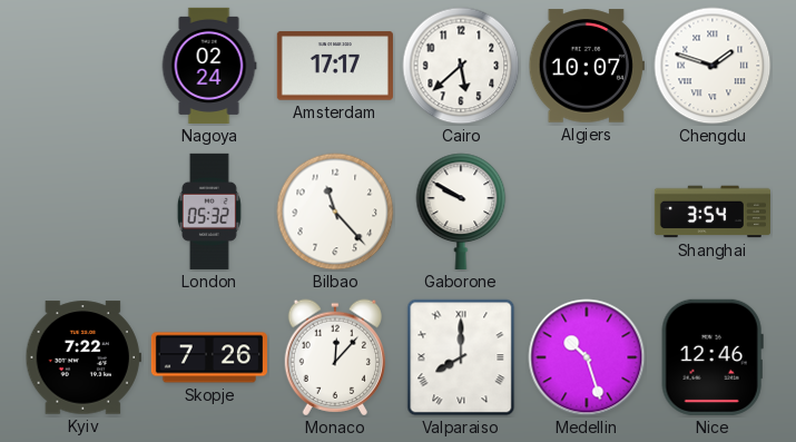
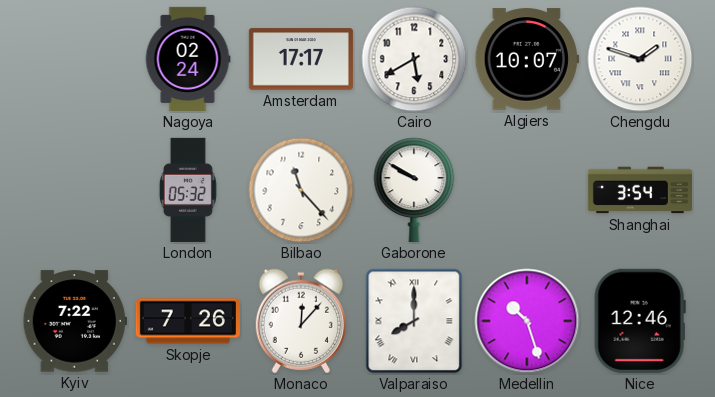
Cairo: 5:38 -> 5:40 (414, 59)
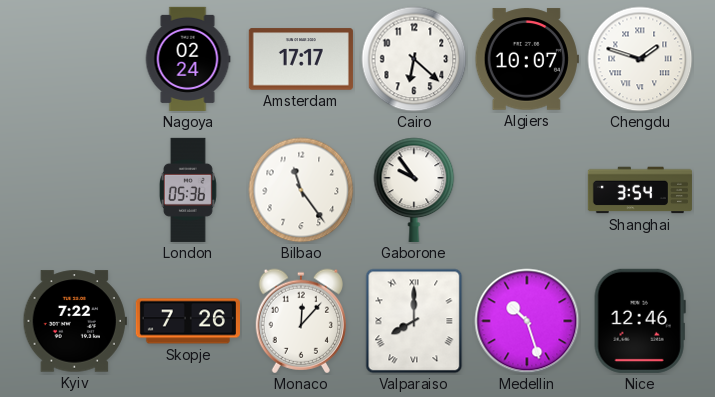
Cairo: 5:40 -> 6:22 (414, 59)
London: 05:32 -> 05:36 (188, 190)
Bilbao: 11:23 -> 11:24 (301, 190)
Gaborone: 9:50 -> 9:54 (414, 190)
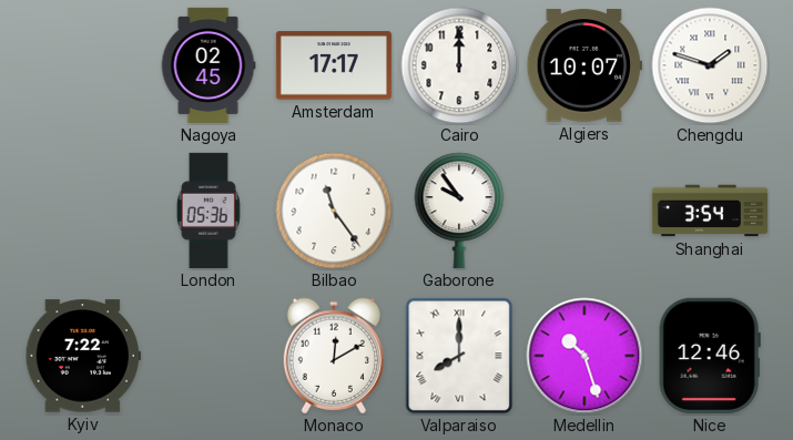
Nagoya: 02:24 -> 02:45 (209, 65)
Cairo: 6:22 -> 12:00 (459, 65)
Skopje: 7:26 -> none (188, 321)
Monaco: 12:07 -> 12:10 (334, 356)
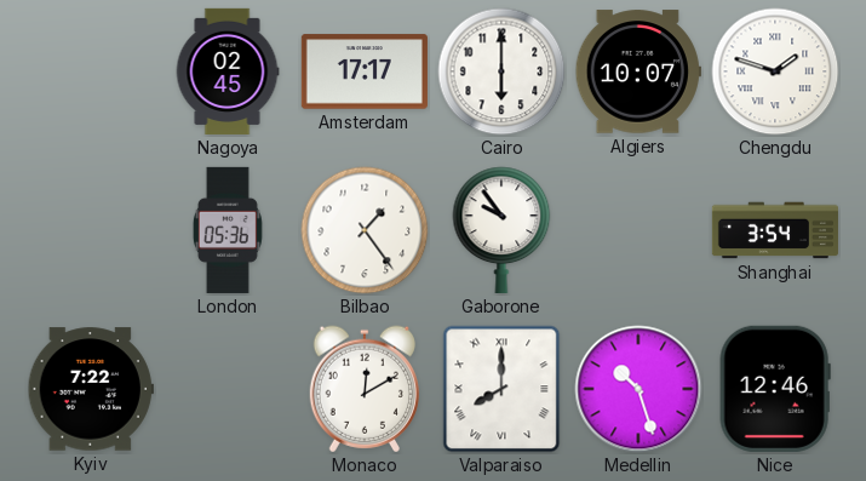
Cairo: 12:00 -> 6:00 (501, 71)
Bilbao: 11:24 -> 1:24 (365, 230)
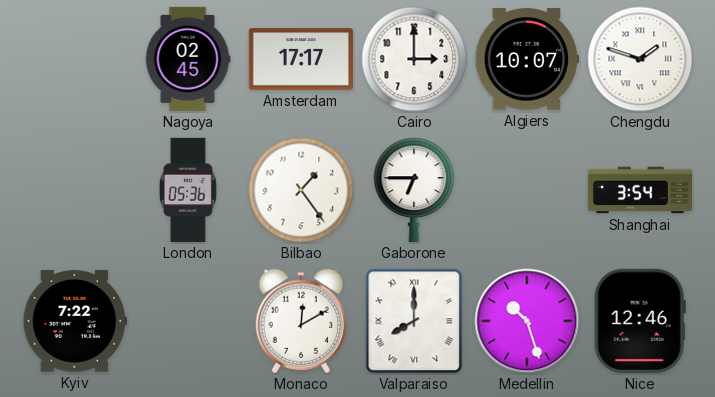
Cairo: 6:00 -> 3:00 (414, 59)
Gaborone: 9:54 -> 6:45 (414, 190)
